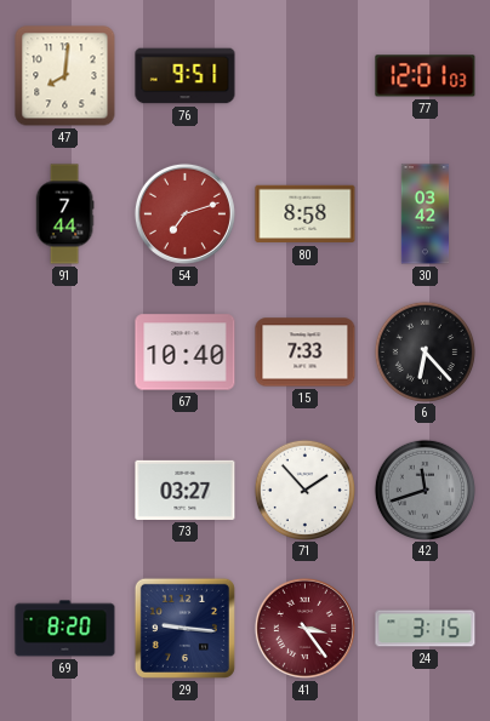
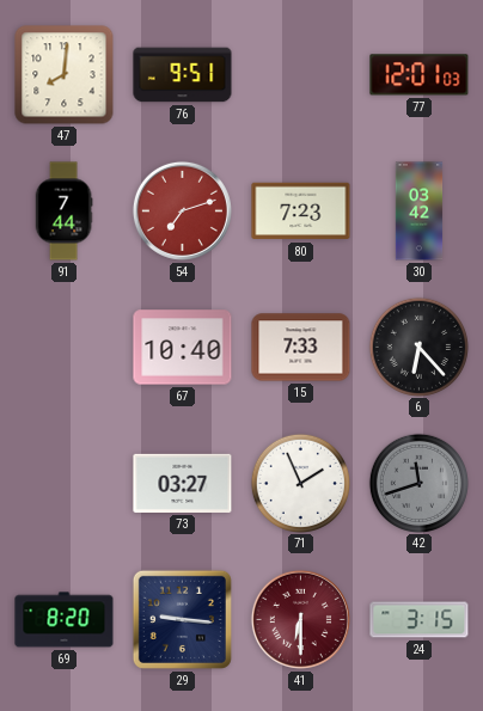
80: 8:58 -> 7:23 (301, 212)
71: 1:53 -> 1:56 (300, 483)
41: 3:24 -> 6:30 (300, 619)
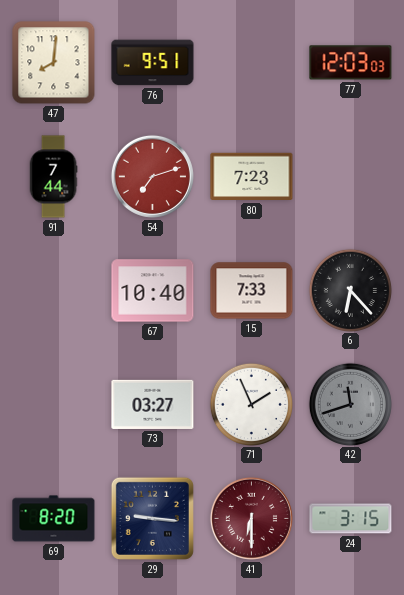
77: 12:01 -> 12:03 (351, 63)
30: 03:42 -> none (420, 212)
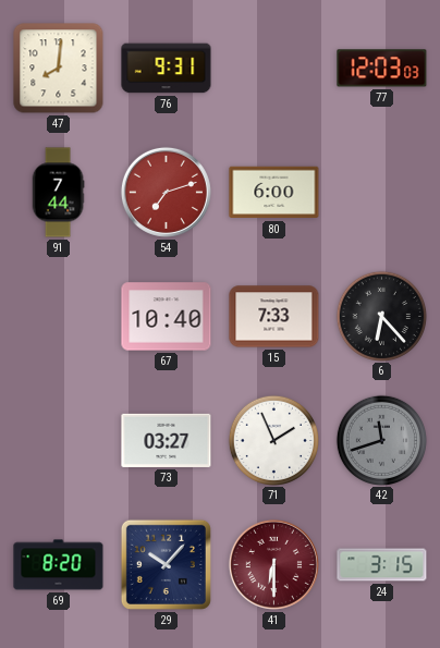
76: 9:51 -> 9:31 (167, 69)
80: 7:23 -> 6:00 (274, 193)
29: 9:16 -> 10:07 (166, 564)
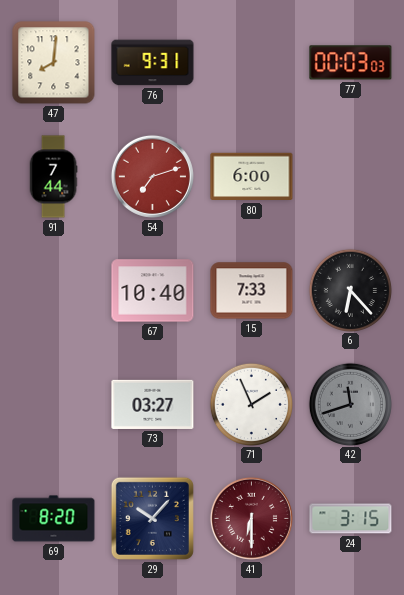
77: 12:03 -> 00:03 (351, 63)
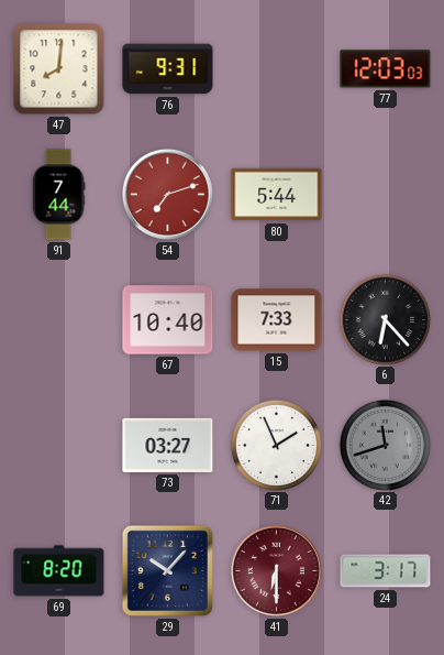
77: 00:03 -> 12:03 (386, 69)
80: 6:00 -> 5:44 (277, 195)
24: 3:15 -> 3:17 (386, 571)
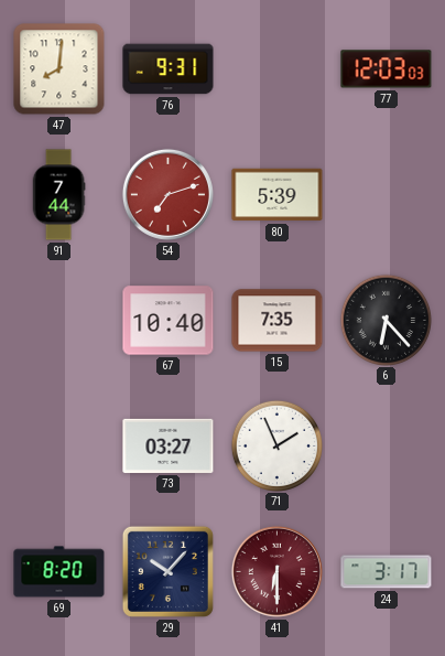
80: 5:44 -> 5:39 (278, 195)
15: 7:33 -> 7:35 (278, 321)
42: 11:42 -> none (385, 445)
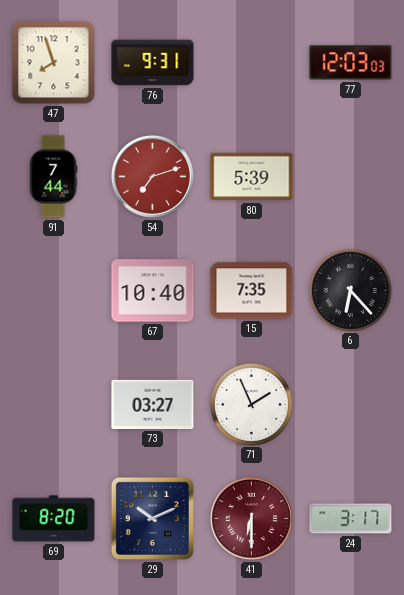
47: 8:01 -> 7:57 (54, 63)
29: 10:07 -> 10:11 (152, 518)
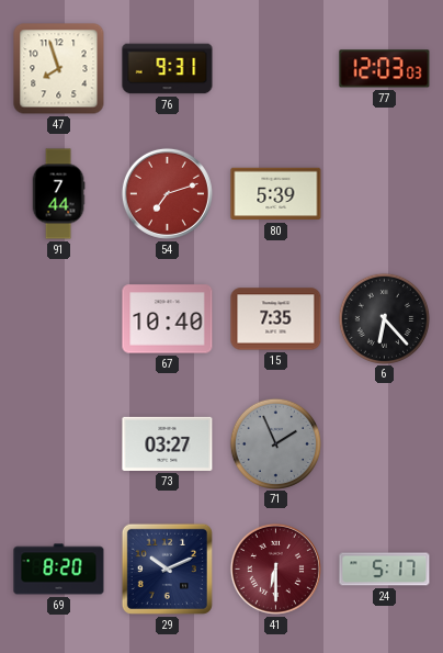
71 dial: white -> grey (275, 443)
24: 3:17 -> 5:17 (385, 570)
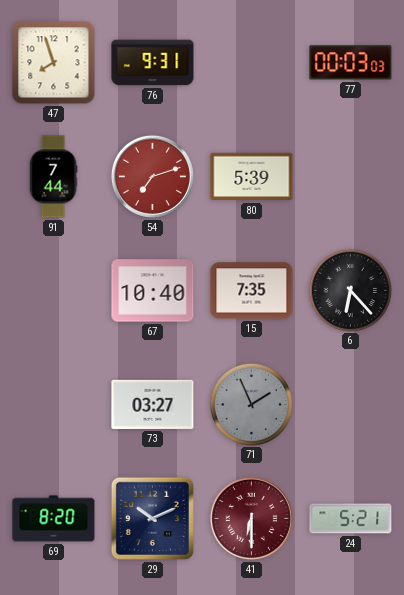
77: 12:03 -> 00:03 (351, 63)
24: 5:17 -> 5:21 (351, 519)
